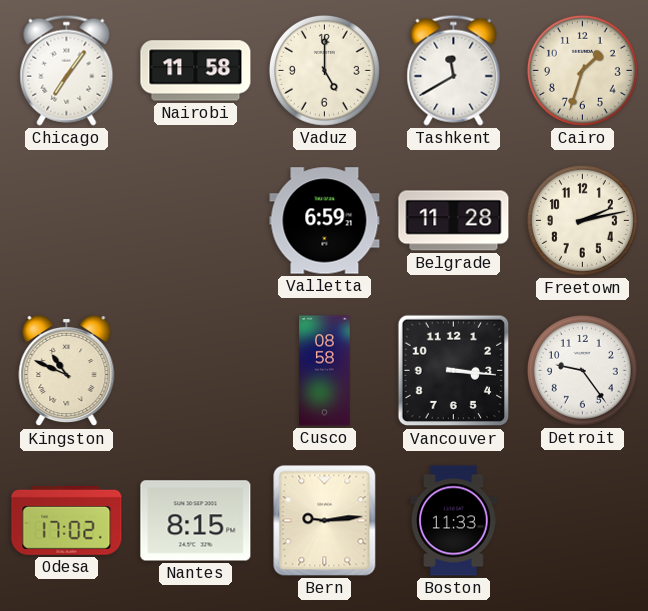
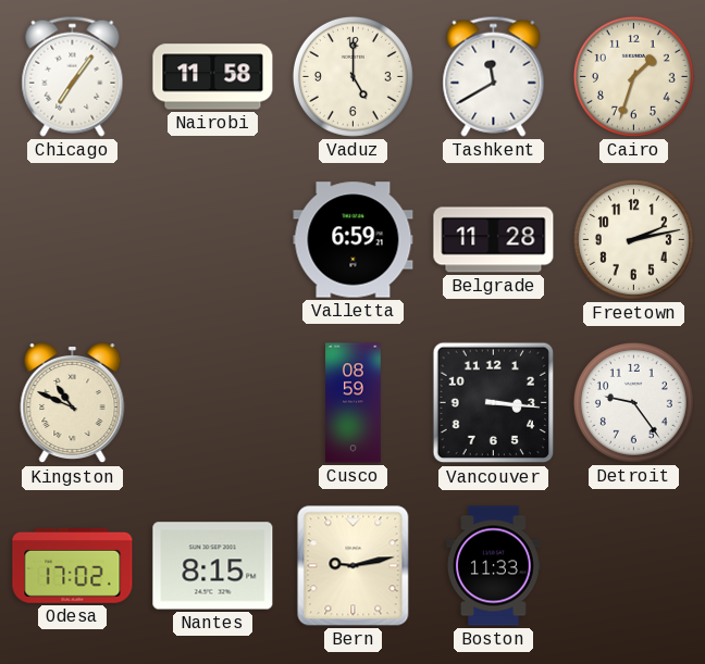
Cusco: 08:58 -> 08:59 (354, 403)
Bern: 9:14 -> 9:13 (354, 566)
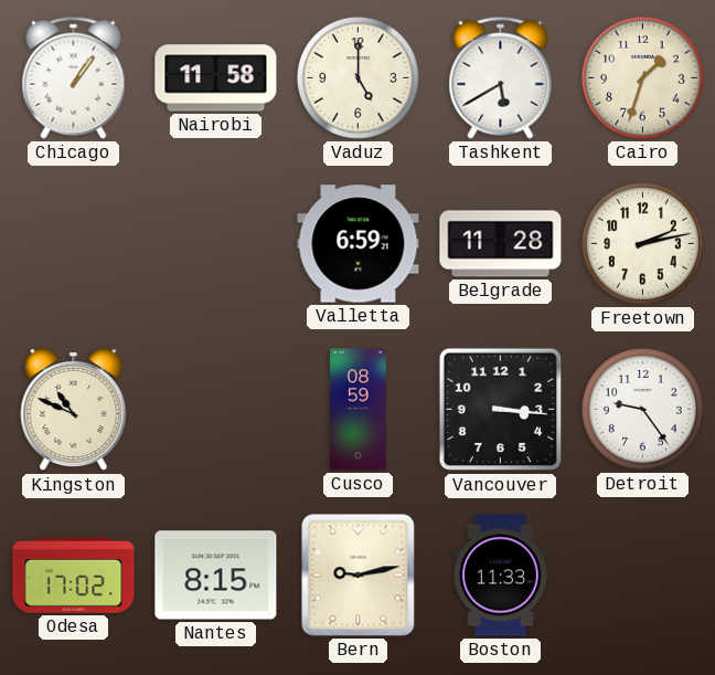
Chicago: 7:06 -> 1:06 (74, 77)
Tashkent: 11:40 -> 5:40 (501, 77)
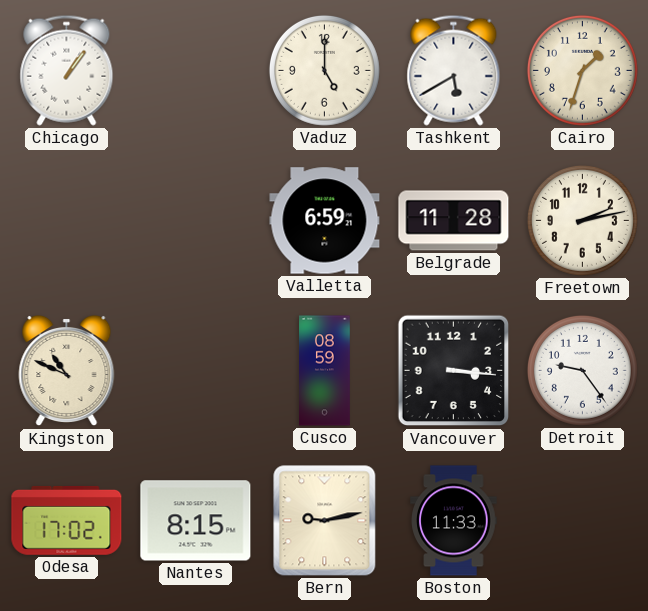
Nairobi: 11:58 -> none (216, 78)
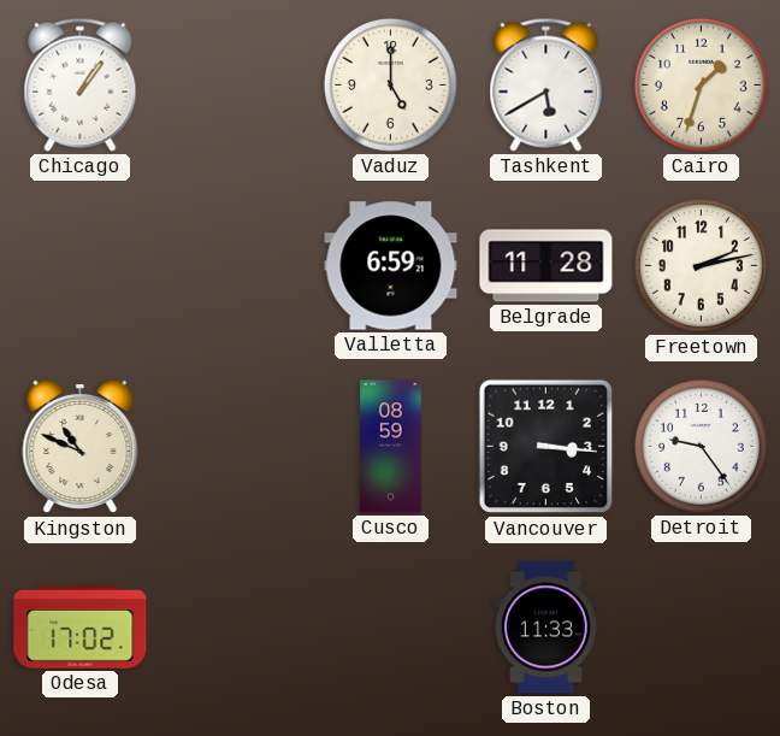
Nantes: 8:15 -> none (196, 521)
Bern: 9:13 -> none (325, 521)
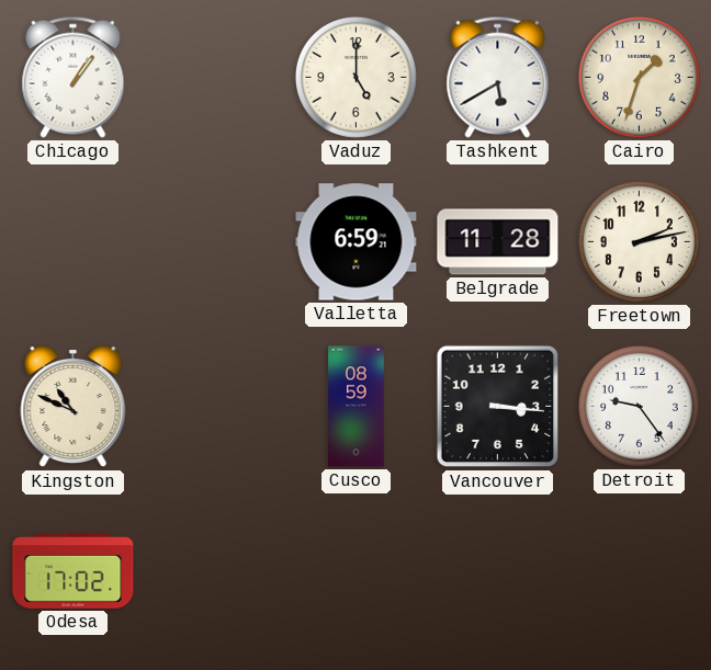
Boston: 11:33 -> none (546, 628)
